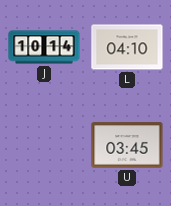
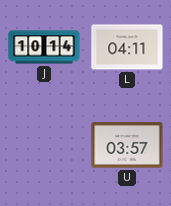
L: 04:10 -> 04:11 (127, 47)
U: 03:45 -> 03:57 (127, 145)
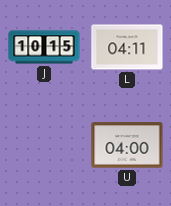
J: 10:14 -> 10:15 (44, 47)
U: 03:57 -> 04:00 (127, 145)
